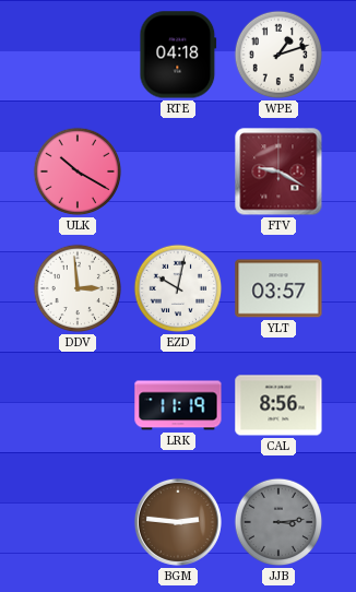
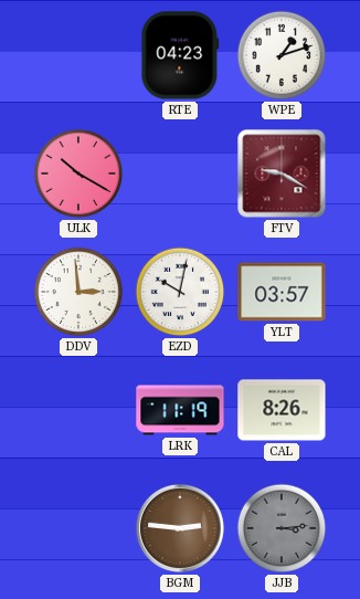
RTE: 04:18 -> 04:23 (180, 55)
CAL: 8:56 -> 8:26 (282, 410)
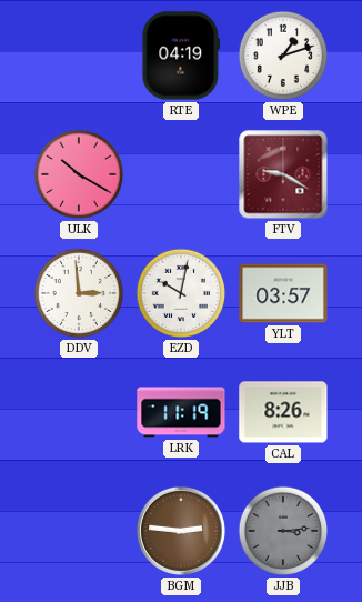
RTE: 04:23 -> 04:19 (181, 56)
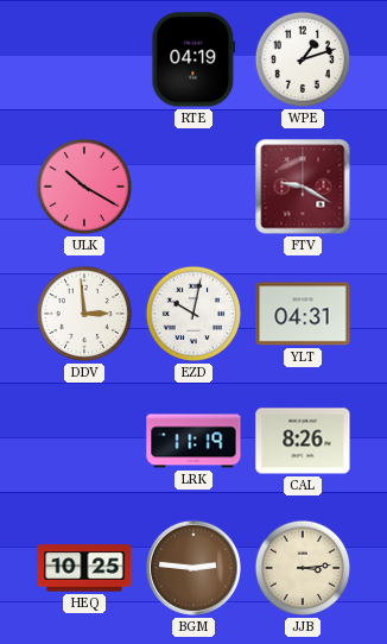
YLT: 03:57 -> 04:31 (303, 314)
HEQ: none -> 10:25 (84, 568)
JJB dial: grey -> cream (303, 568)
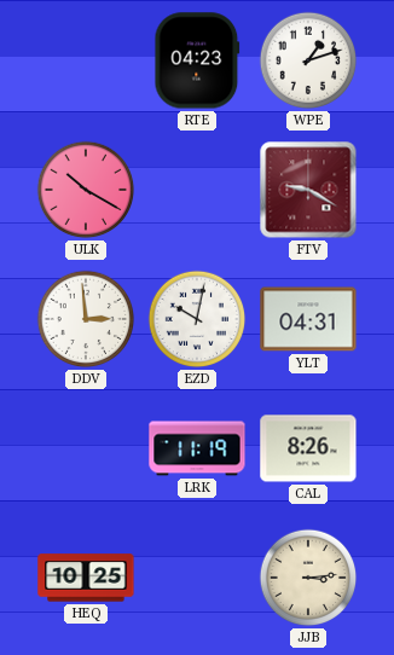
RTE: 04:19 -> 04:23 (197, 60)
BGM: 2:46 -> none (193, 568)
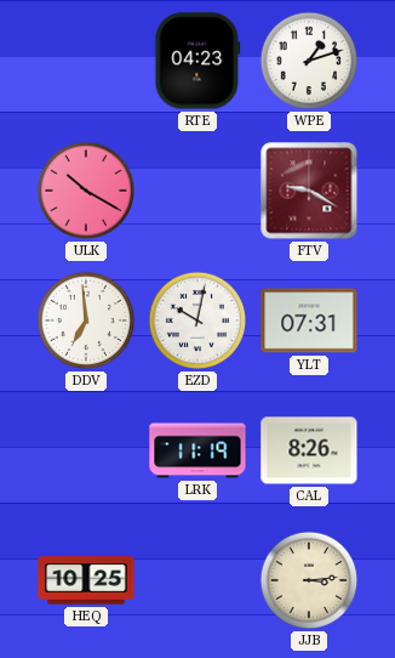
DDV: 2:59 -> 6:59 (86, 321)
YLT: 04:31 -> 07:31 (309, 321)
